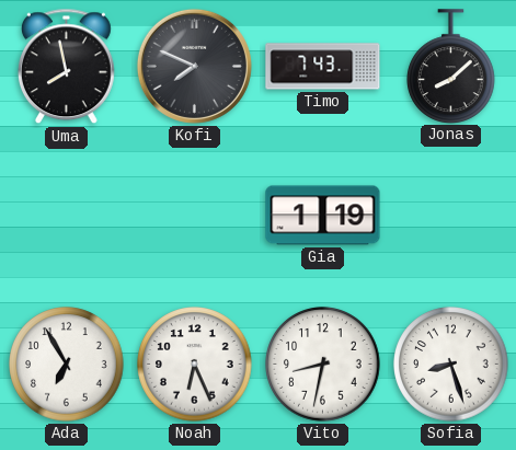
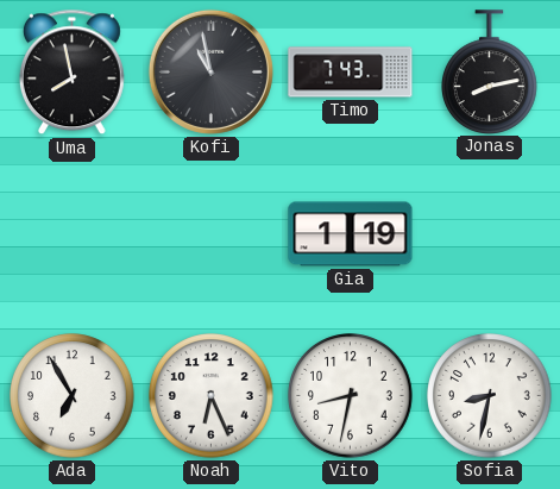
Kofi: 7:49 -> 10:58 (210, 71)
Jonas: 8:08 -> 8:13 (490, 71)
Sofia: 8:27 -> 8:32 (490, 396)
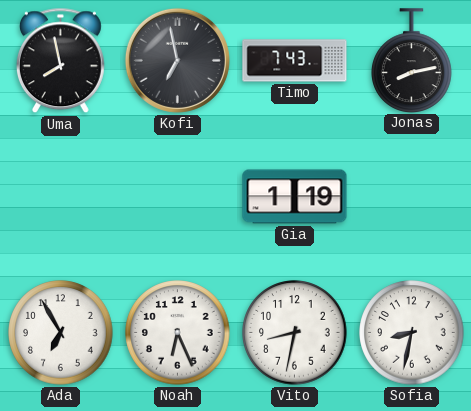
Kofi: 10:58 -> 6:58 (177, 60)
